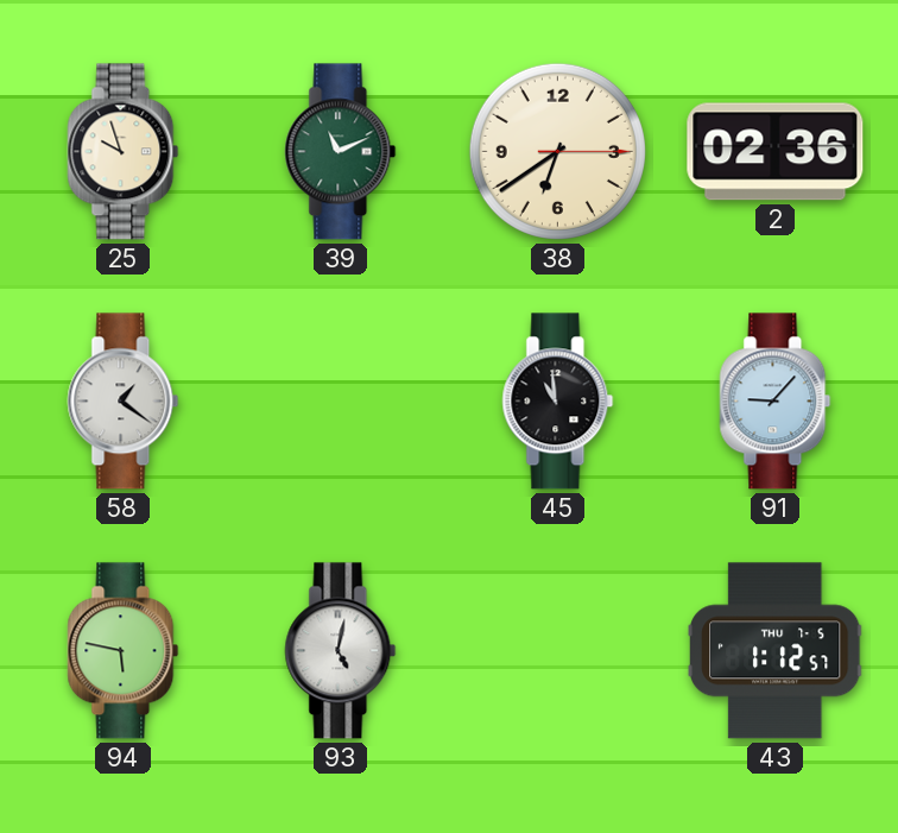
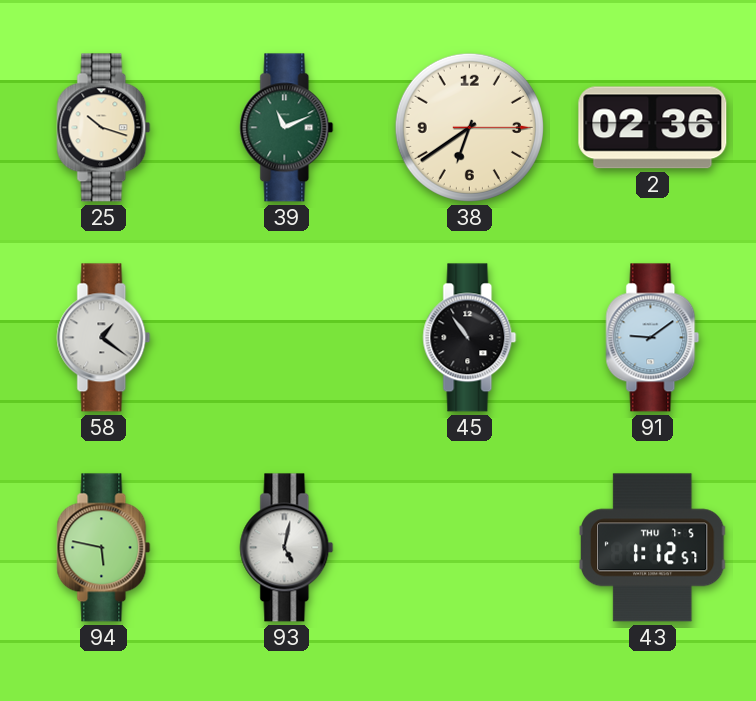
25: 9:57 -> 10:18 (104, 128)
45: 10:59 -> 10:54 (470, 338)
91: 9:07 -> 9:09 (653, 338)
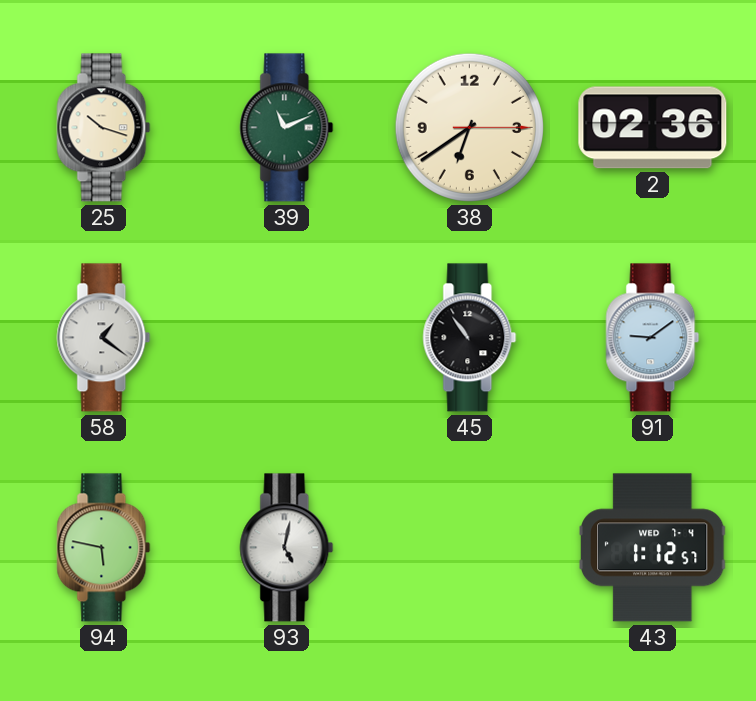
43 date: THU 7-5 -> WED 7-4 (653, 548)
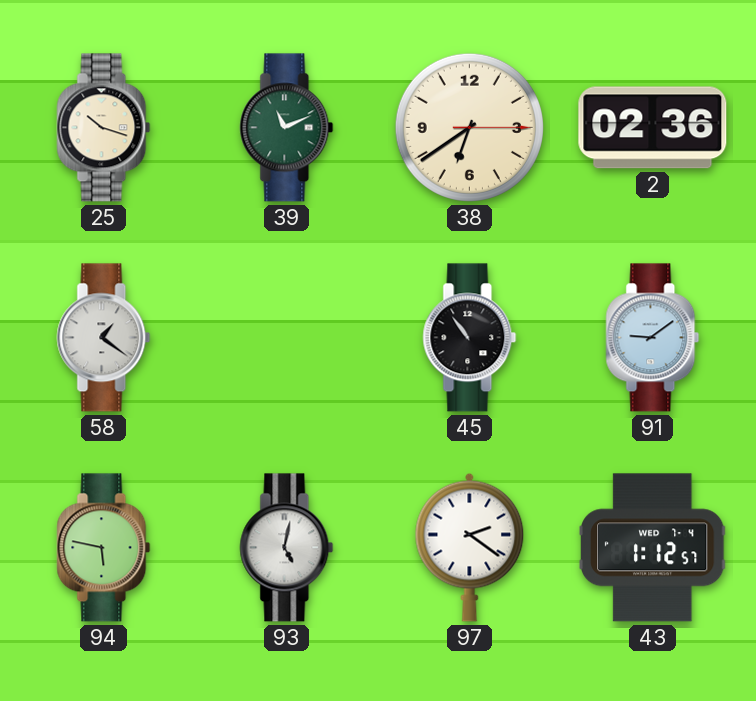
97: none -> 2:21 (470, 547)
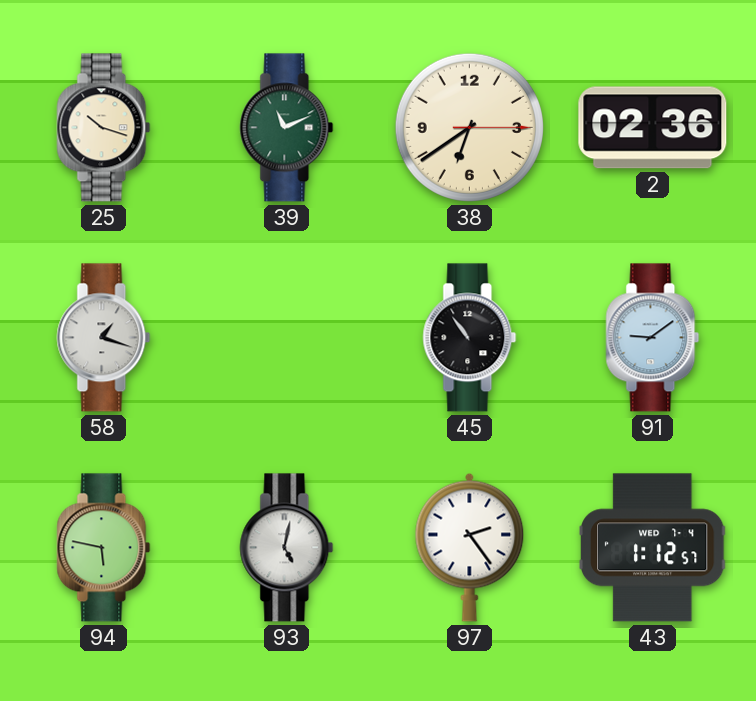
58: 1:21 -> 1:18 (104, 338)
97: 2:21 -> 2:24 (470, 547)
